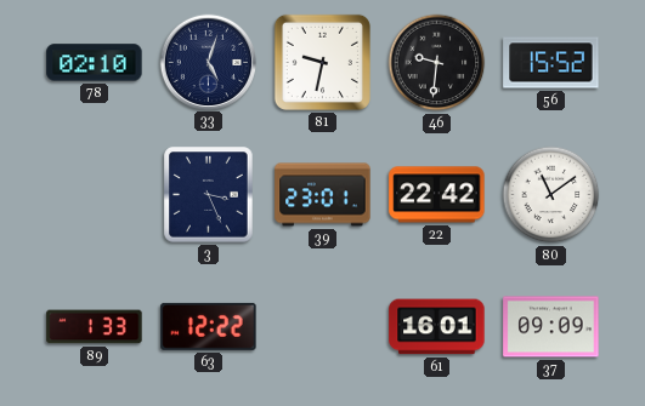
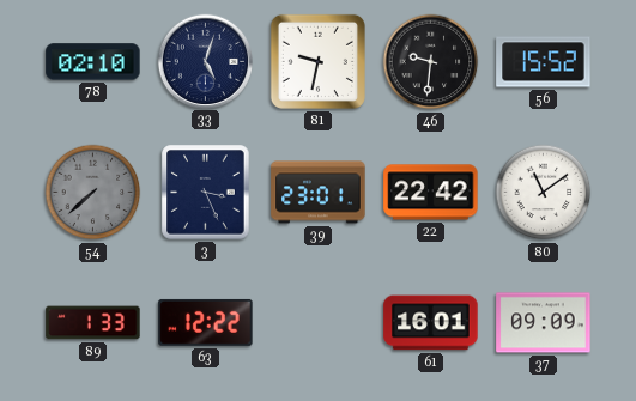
54: none -> 7:38 (93, 193)
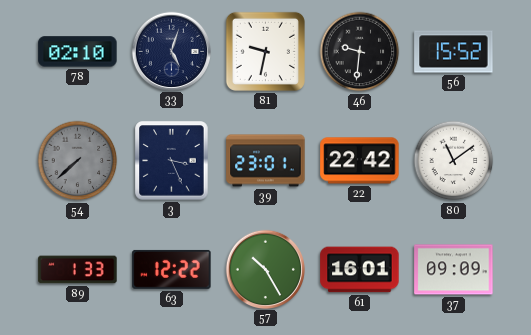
57: none -> 10:25 (265, 269)
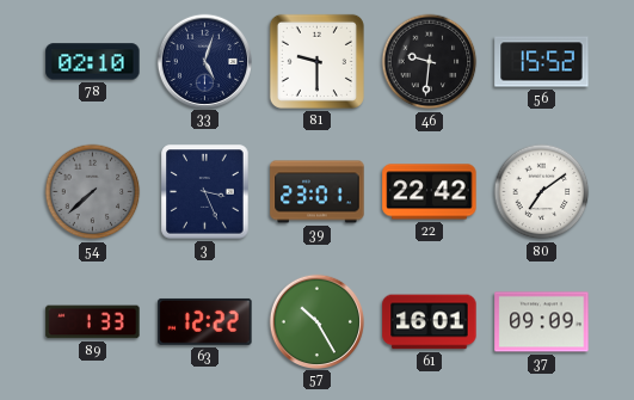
81: 9:32 -> 9:30 (316, 61)
80: 11:09 -> 7:09 (542, 192)
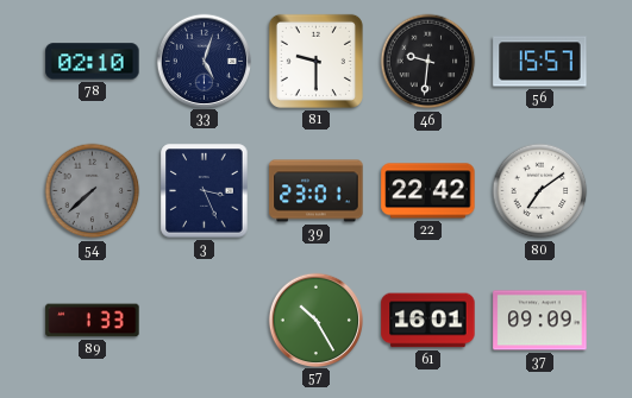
56: 15:52 -> 15:57 (540, 62)
63: 12:22 -> none (205, 321)
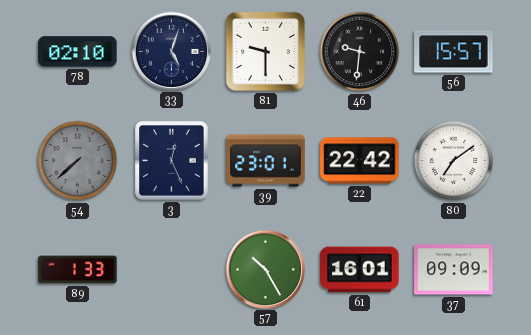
3: 3:26 -> 12:26 (172, 161)
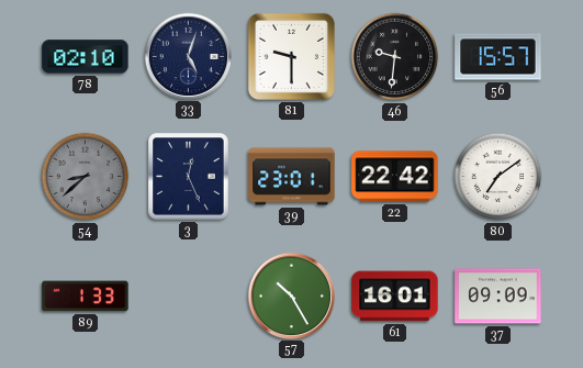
54: 7:38 -> 8:38 (86, 177)
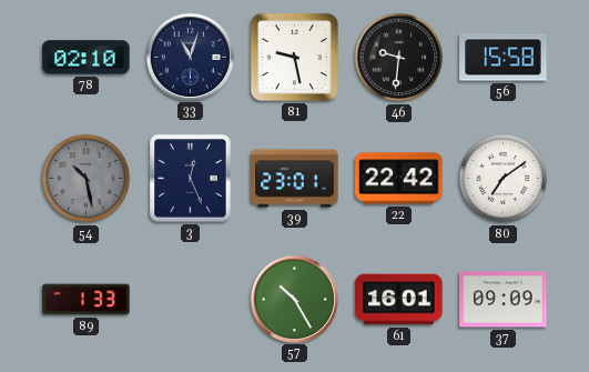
33: 5:03 -> 11:03 (190, 57)
81: 9:30 -> 9:28 (294, 57)
56: 15:57 -> 15:58 (504, 58)
54: 8:38 -> 10:28 (87, 179)
